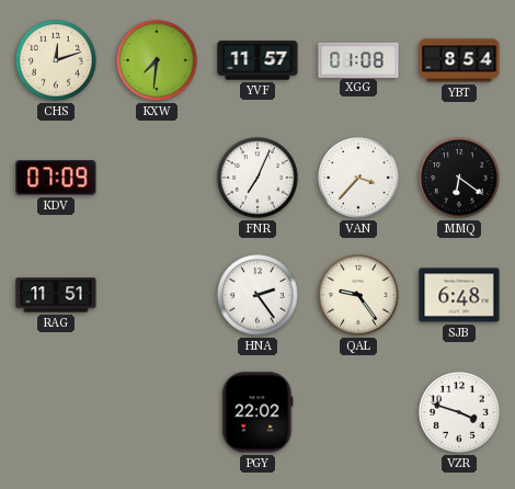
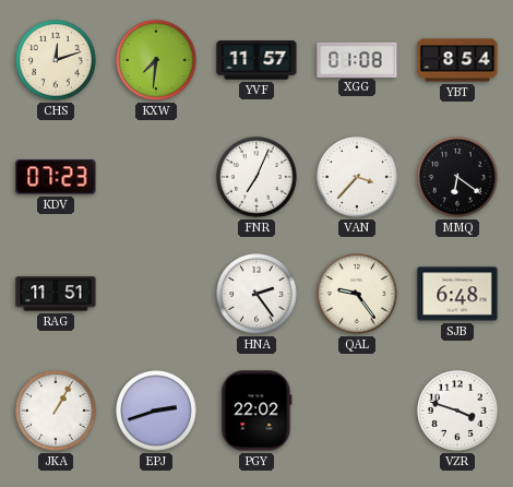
KDV: 07:09 -> 07:23 (56, 177)
JKA: none -> 1:05 (56, 411)
EPJ: none -> 2:42 (156, 411)
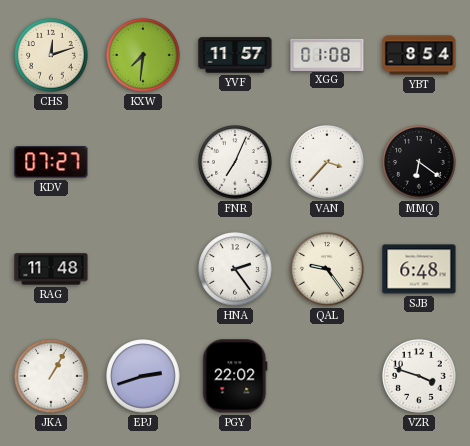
KDV: 07:23 -> 07:27 (51, 162)
RAG: 11:51 -> 11:48 (51, 269)
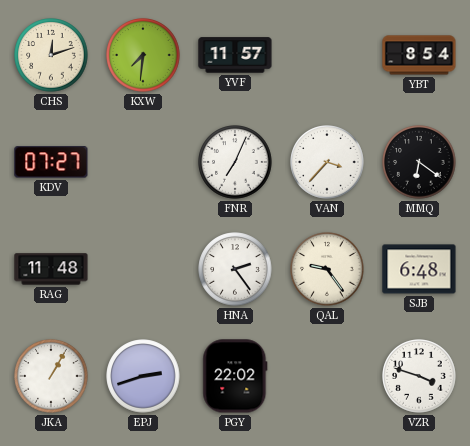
XGG: 01:08 -> none (327, 54)
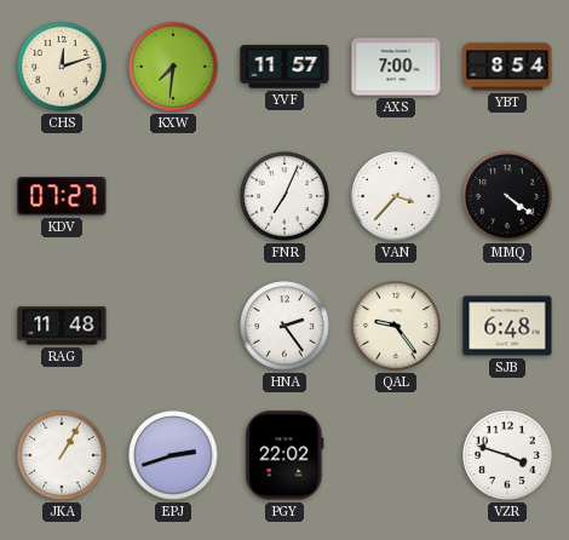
AXS: none -> 7:00 (396, 67)
MMQ: 6:21 -> 4:21 (507, 196)
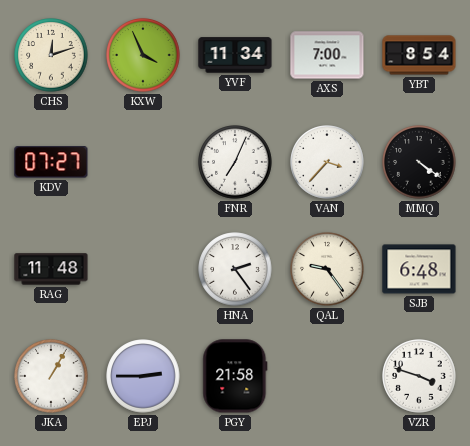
KXW: 7:31 -> 3:56 (143, 55)
YVF: 11:57 -> 11:34 (235, 55)
EPJ: 2:42 -> 2:45 (143, 376)
PGY: 22:02 -> 21:58 (235, 376)
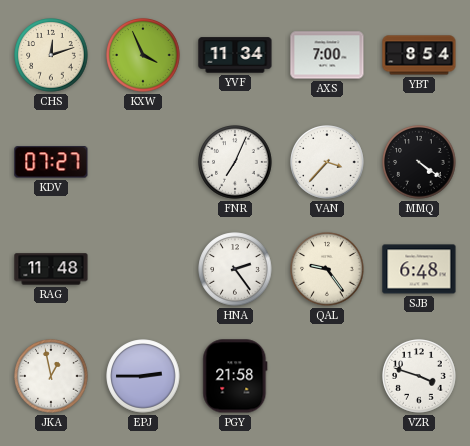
JKA: 1:05 -> 12:58 (51, 376)
